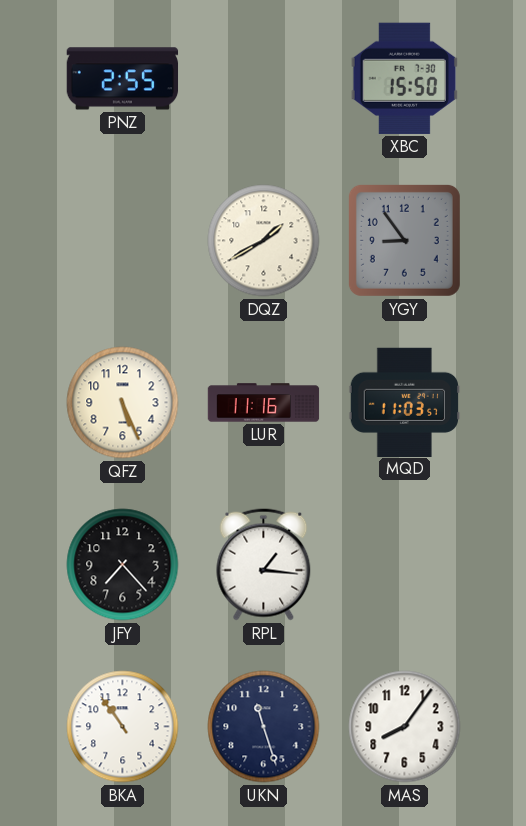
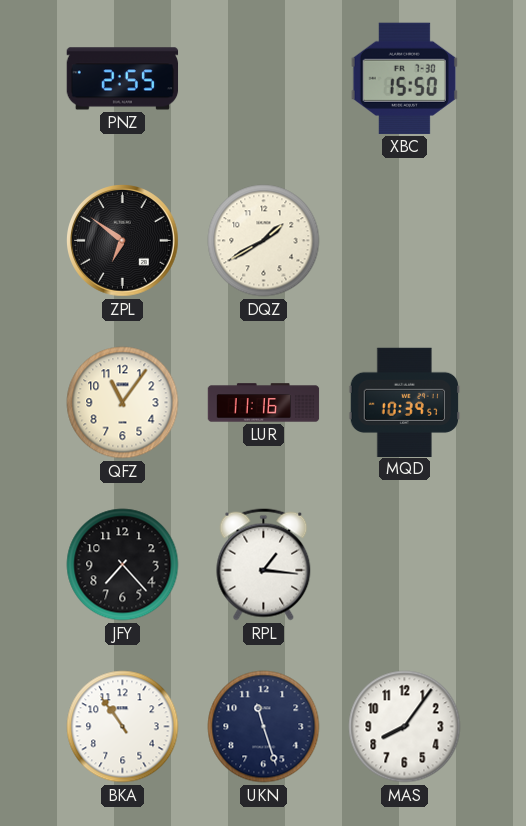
ZPL: none -> 6:51 (123, 241)
YGY: 8:54 -> none (404, 240)
QFZ: 5:26 -> 11:06 (123, 403)
MQD: 11:03 -> 10:39 (405, 402)
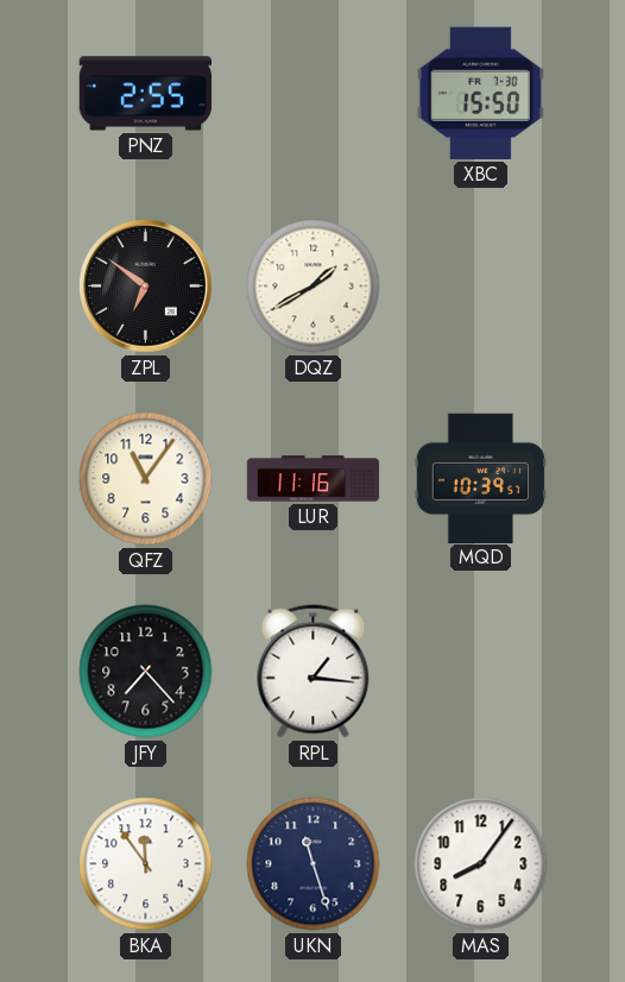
BKA: 10:54 -> 11:54 (146, 864)
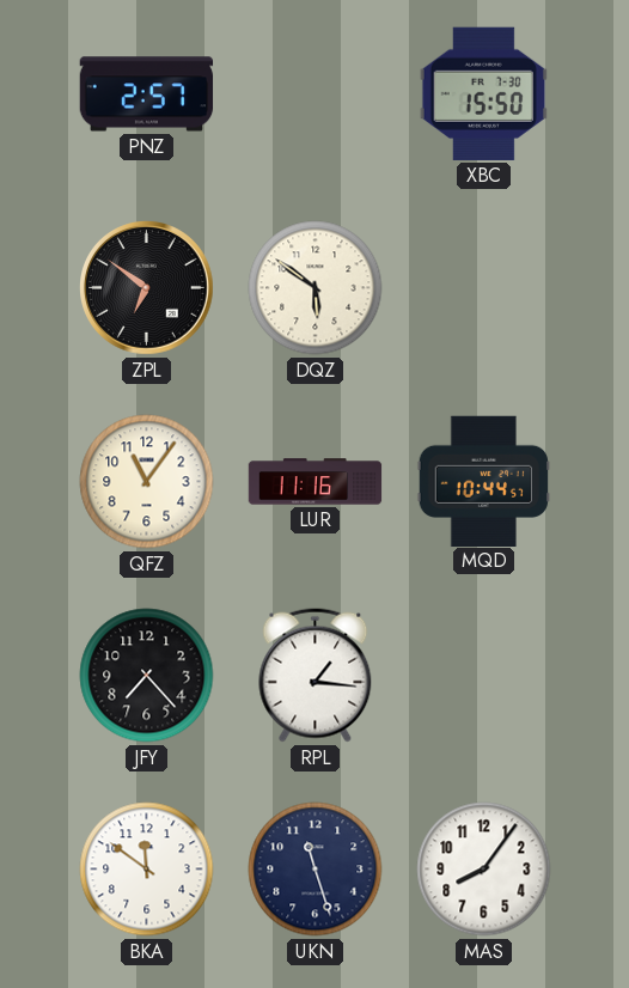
PNZ: 2:55 -> 2:57 (147, 94)
DQZ: 1:40 -> 5:51 (316, 288)
MQD: 10:39 -> 10:44 (484, 481)
BKA: 11:54 -> 11:51 (147, 870)
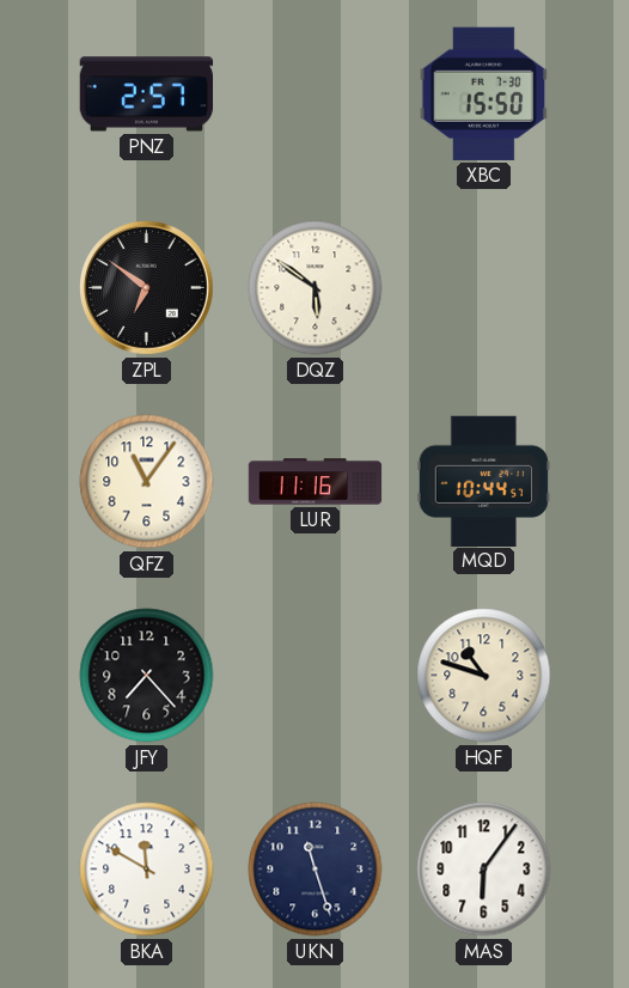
RPL: 1:16 -> none (316, 676)
HQF: none -> 10:48 (484, 676)
BKA: 11:51 -> 11:50 (147, 870)
MAS: 8:06 -> 6:06 (484, 870)
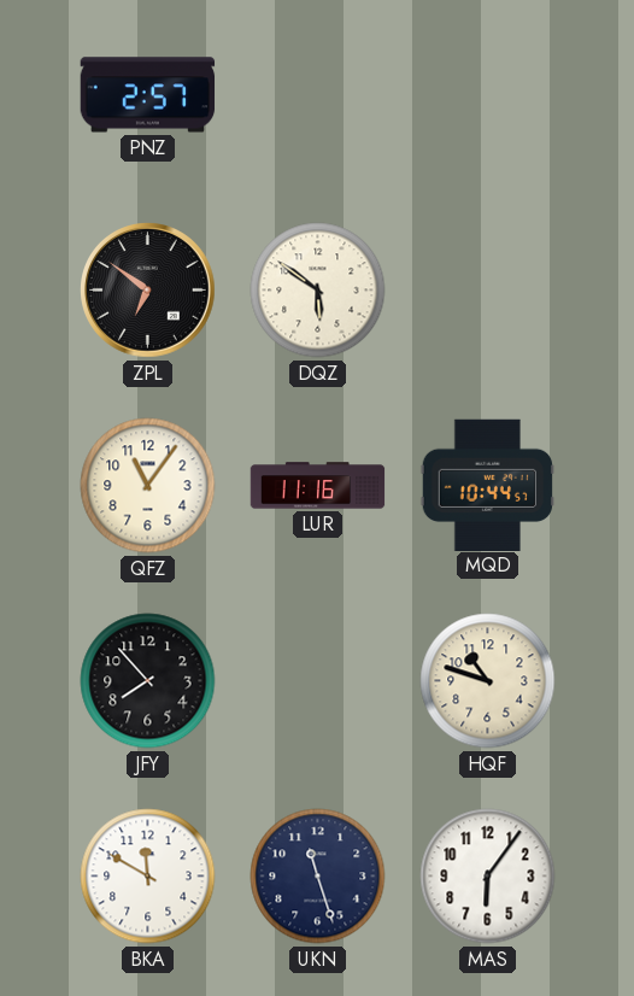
XBC: 15:50 -> none (483, 93)
JFY: 7:23 -> 7:53 (148, 681)
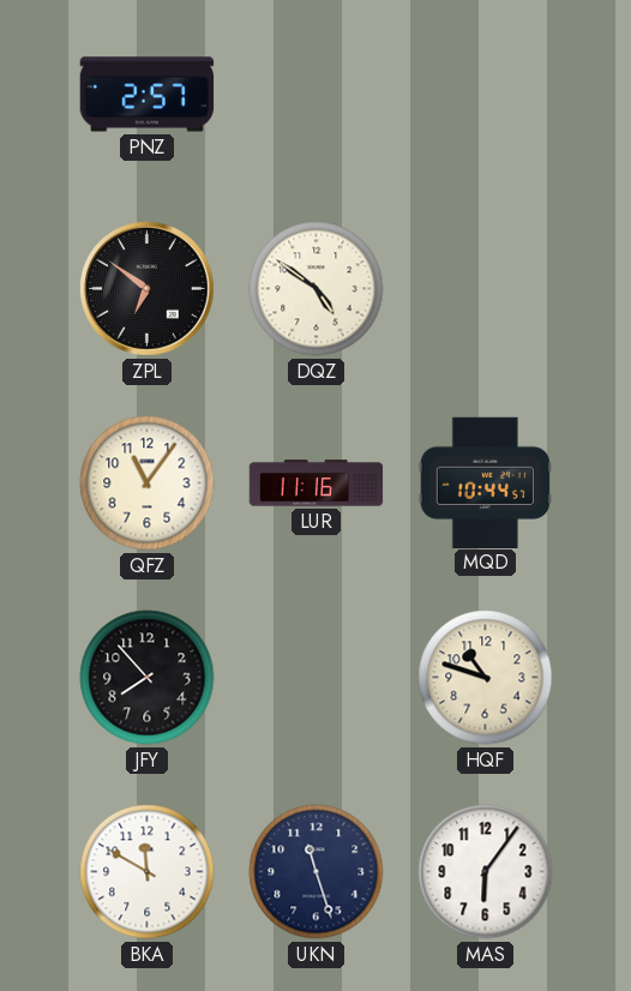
DQZ: 5:51 -> 4:51 (317, 289)
